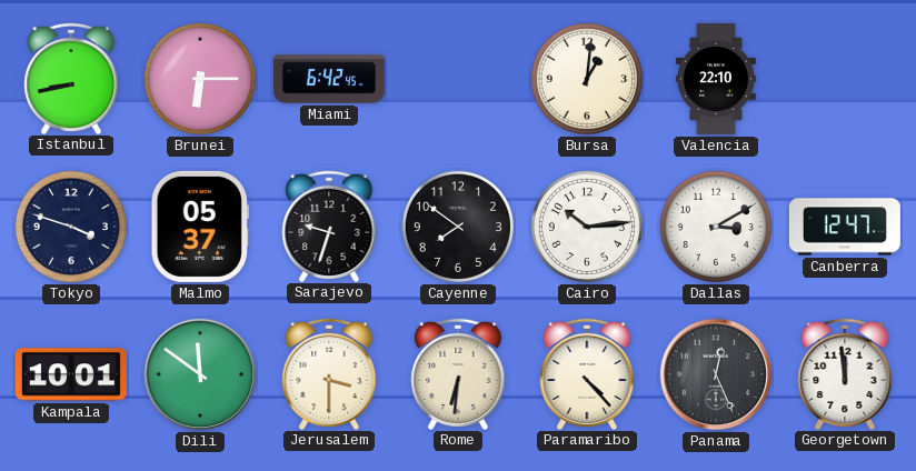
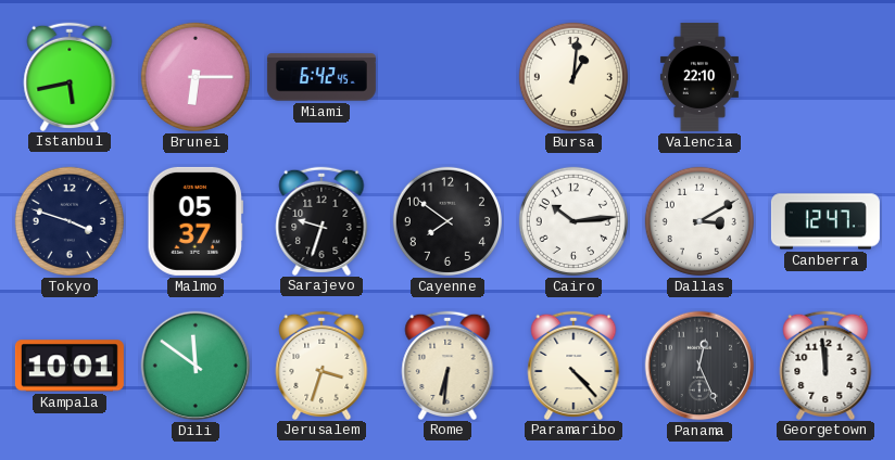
Istanbul: 8:43 -> 5:43 (70, 76)
Jerusalem: 3:30 -> 3:33 (322, 365)
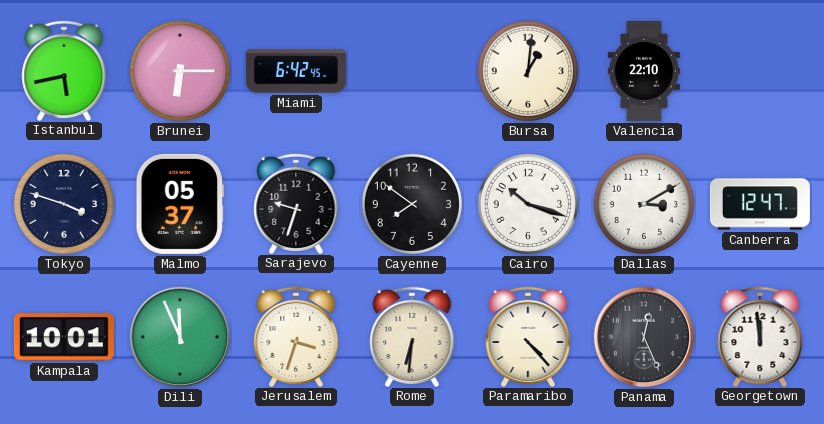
Cairo: 10:14 -> 10:18 (528, 204)
Dili: 11:51 -> 11:56 (180, 337)
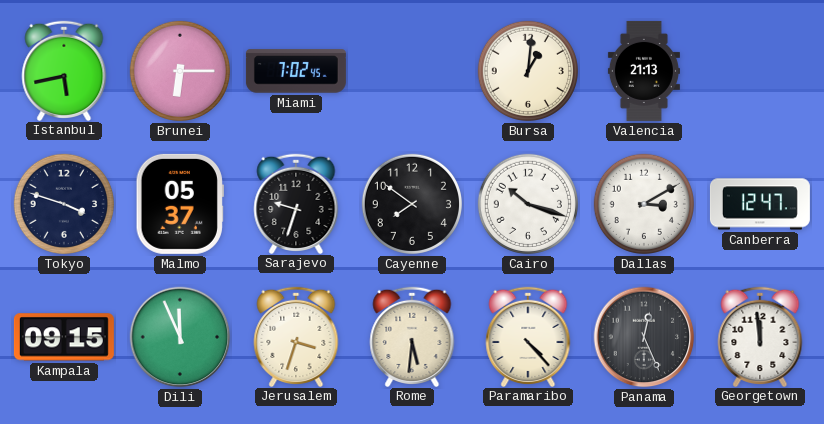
Miami: 6:42 -> 7:02 (296, 71)
Valencia: 22:10 -> 21:13 (644, 71)
Kampala: 10:01 -> 09:15 (64, 337)
Rome: 6:31 -> 5:31 (412, 336)
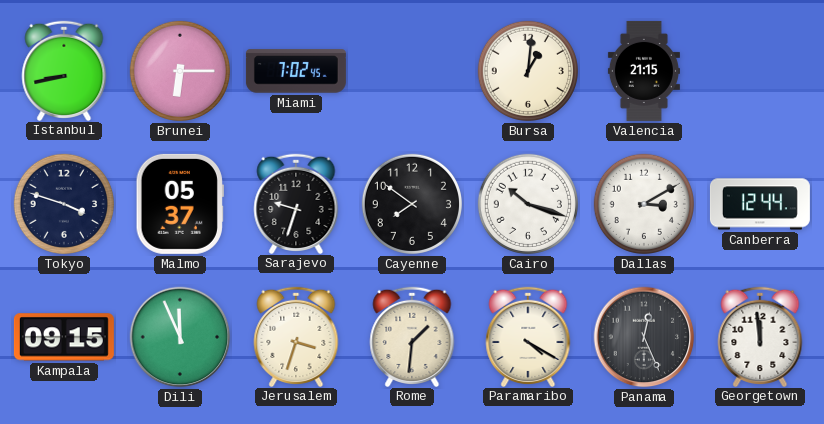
Istanbul: 5:43 -> 8:43 (64, 70)
Valencia: 21:13 -> 21:15 (644, 71)
Canberra: 12:47 -> 12:44 (760, 204)
Rome: 5:31 -> 1:31 (412, 336)
Paramaribo: 4:23 -> 4:20 (528, 336)
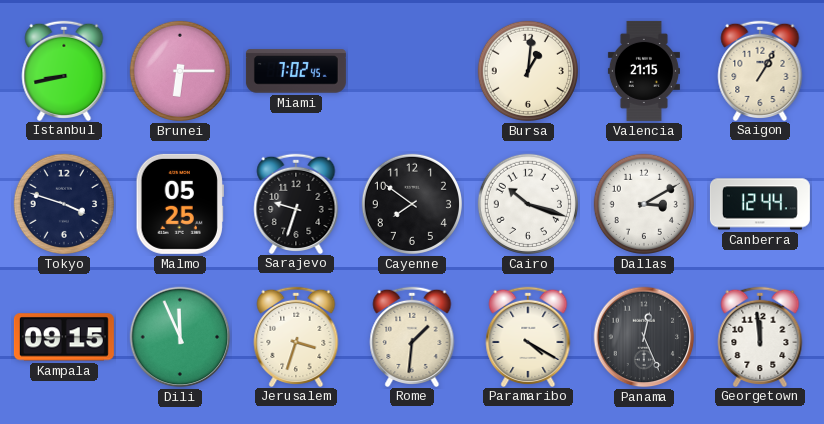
Saigon: none -> 1:05 (760, 70)
Malmo: 05:37 -> 05:25 (180, 204)
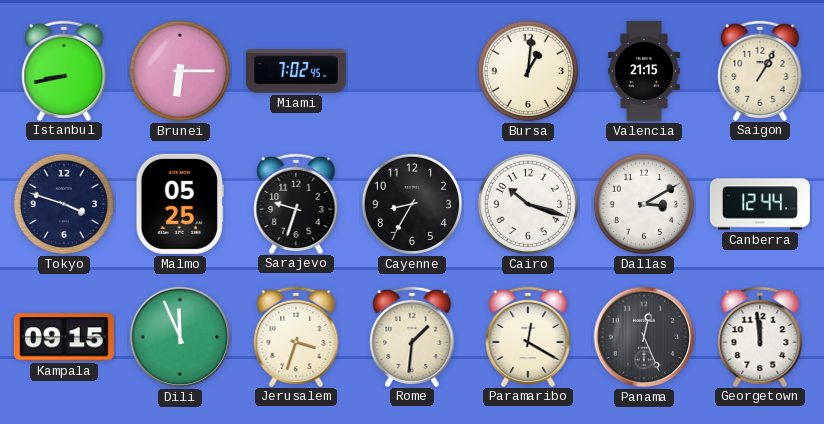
Cayenne: 7:51 -> 8:35 (412, 204)
Paramaribo: 4:20 -> 12:20 (528, 336)
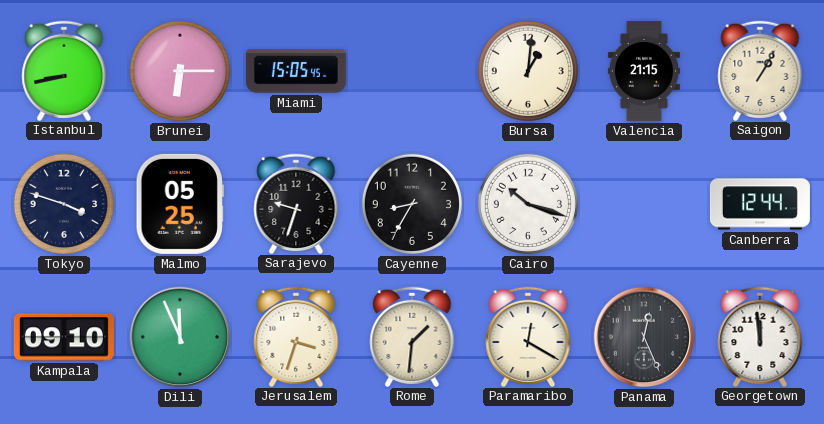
Miami: 7:02 -> 15:05 (296, 71)
Dallas: 3:10 -> none (644, 204)
Kampala: 09:15 -> 09:10 (64, 337)
